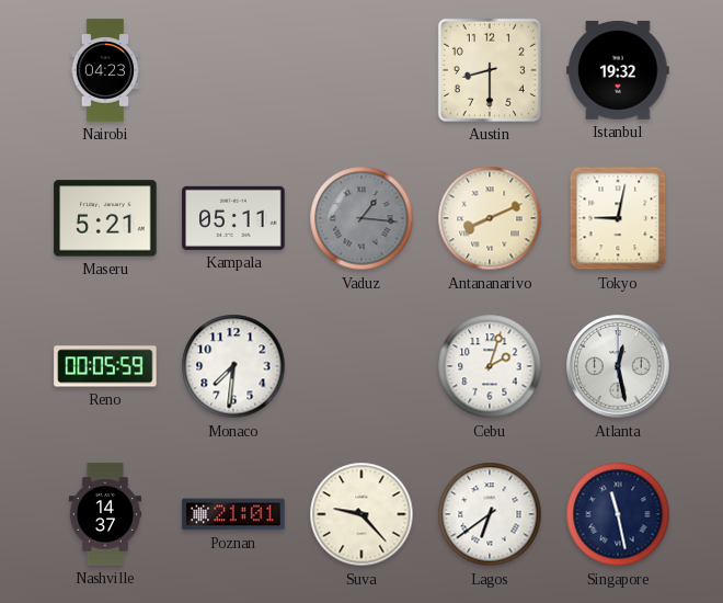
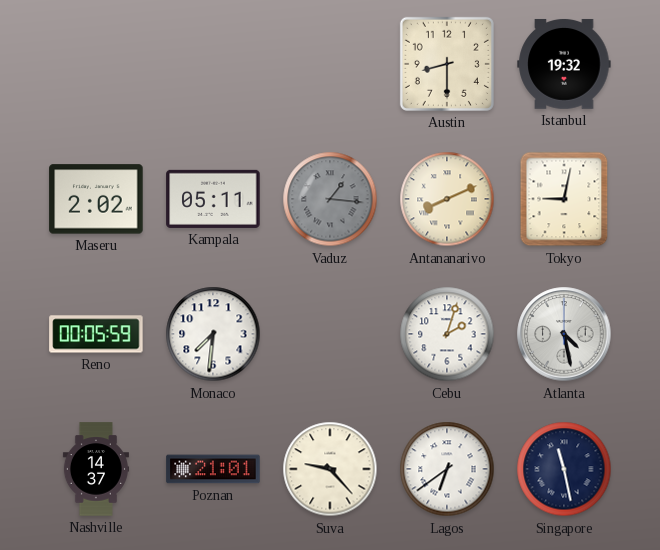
Nairobi: 04:23 -> none (105, 70)
Maseru: 5:21 -> 2:02 (96, 199)
Atlanta: 12:28 -> 4:28 (564, 334)
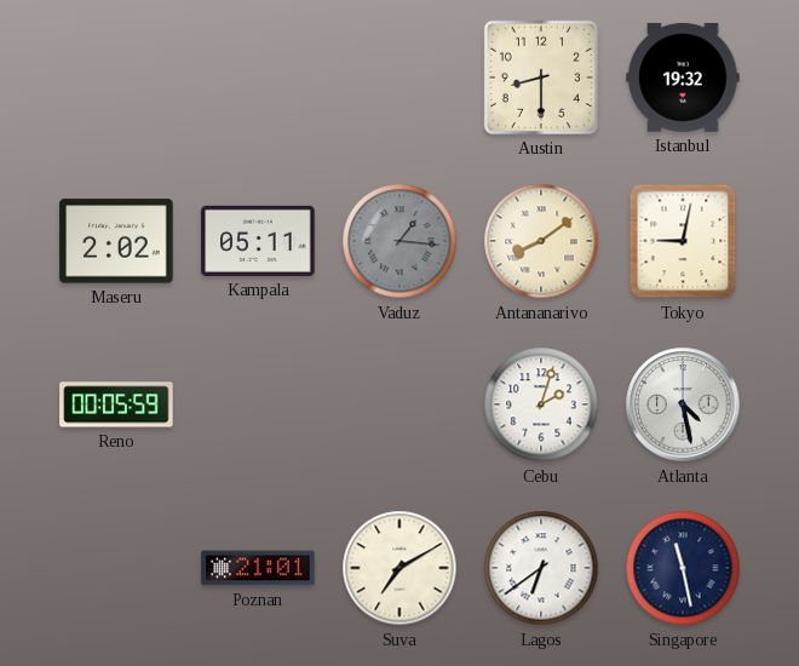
Antananarivo: 8:11 -> 8:09 (541, 241)
Monaco: 7:31 -> none (213, 334)
Nashville: 14:37 -> none (96, 469)
Suva: 9:23 -> 7:10 (399, 568)
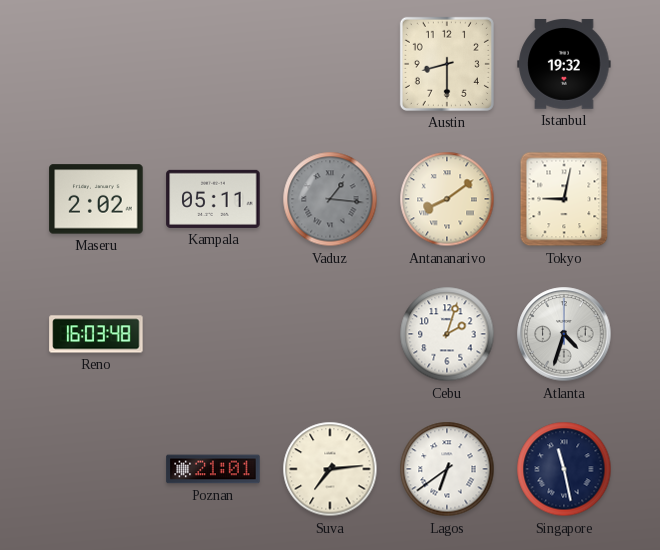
Reno: 00:05 -> 16:03 (96, 334)
Atlanta: 4:28 -> 4:33 (564, 334)
Suva: 7:10 -> 7:14 (330, 469)
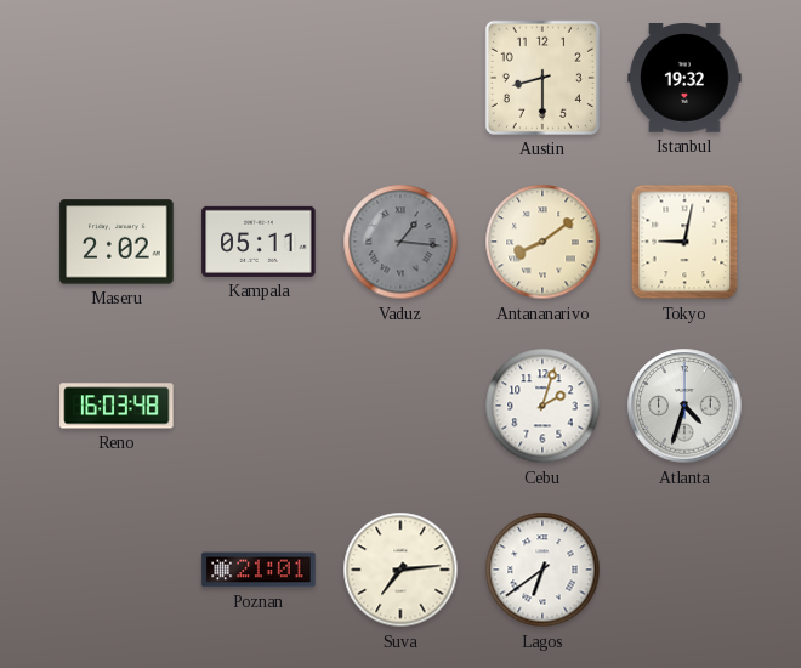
Singapore: 11:28 -> none (564, 469)
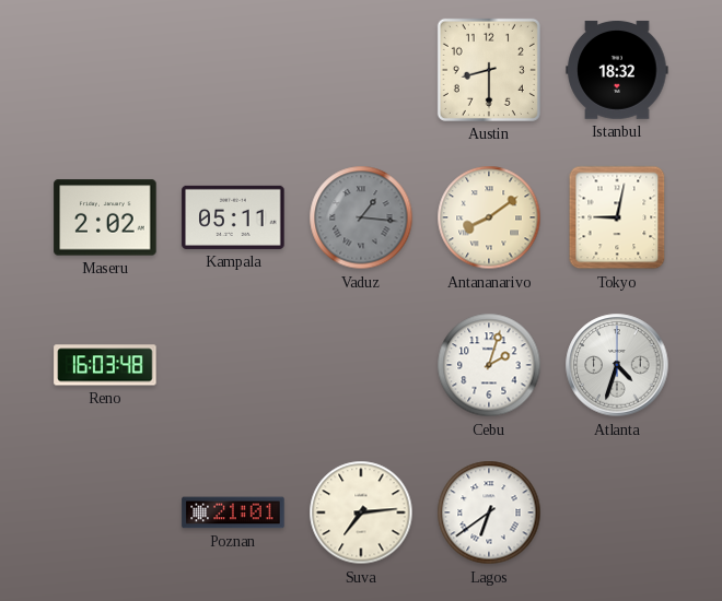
Istanbul: 19:32 -> 18:32 (617, 70)
